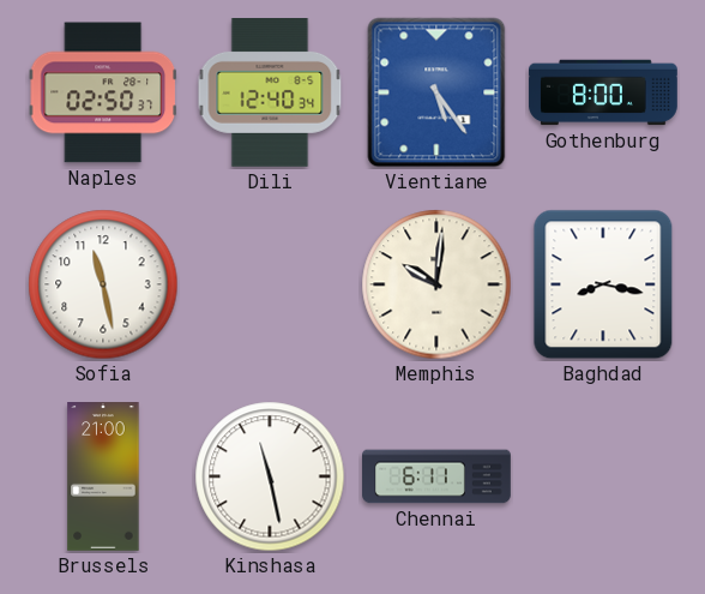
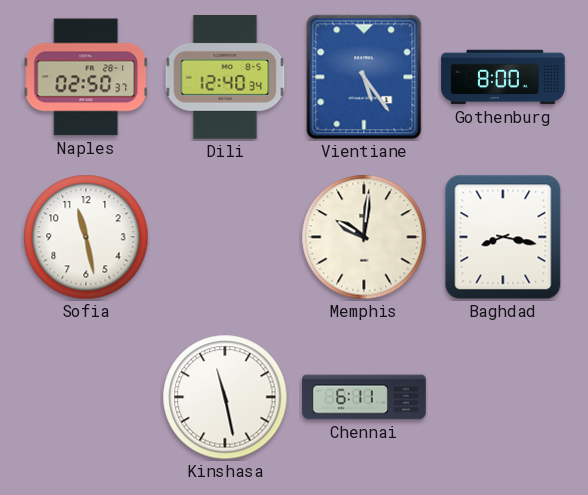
Brussels: 21:00 -> none (103, 476)
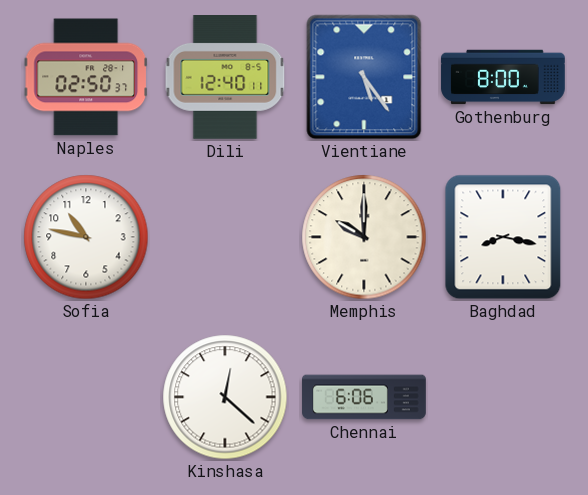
Dili: 12:40:34 -> 12:40:11 (225, 78)
Sofia: 11:28 -> 10:47 (86, 237)
Memphis: 10:01 -> 10:00 (364, 237)
Kinshasa: 11:28 -> 12:22 (225, 397)
Chennai: 6:11 -> 6:06 (364, 397)
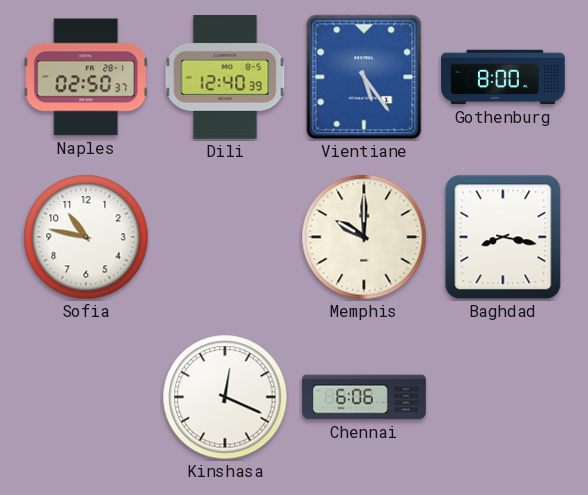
Dili: 12:40:11 -> 12:40:39 (225, 78)
Kinshasa: 12:22 -> 12:19 (225, 397)
